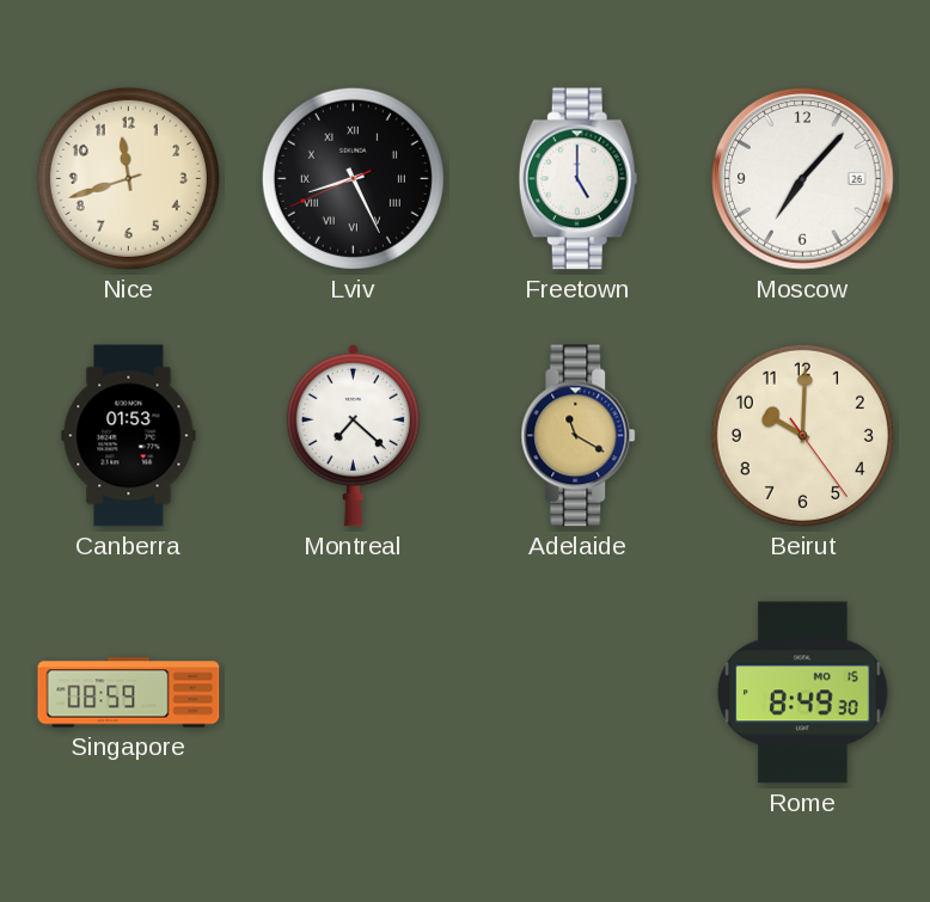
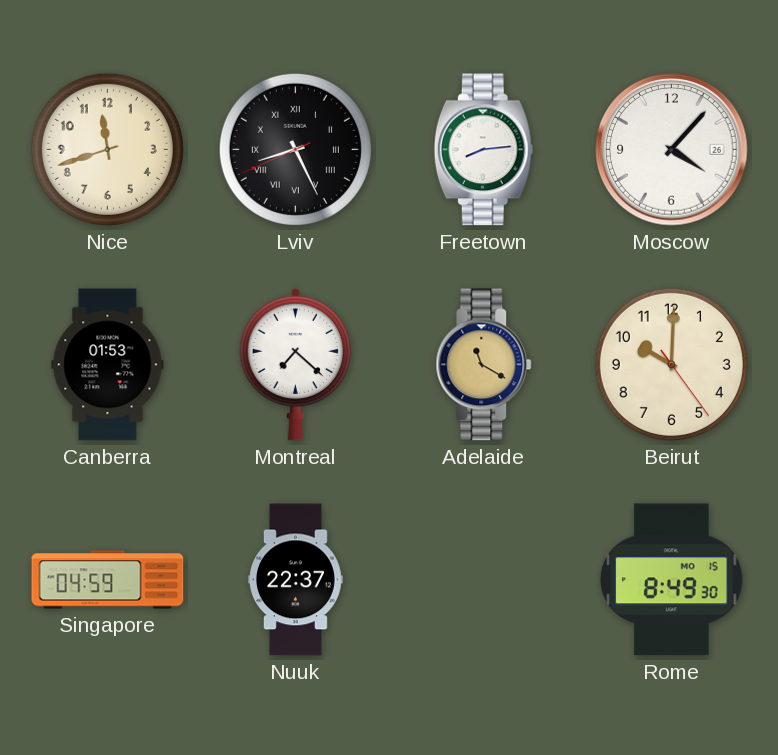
Freetown: 5:00 -> 8:14 (483, 150)
Moscow: 7:07 -> 4:07 (672, 150)
Singapore: 08:59 -> 04:59 (108, 580)
Nuuk: none -> 22:37 (296, 580)
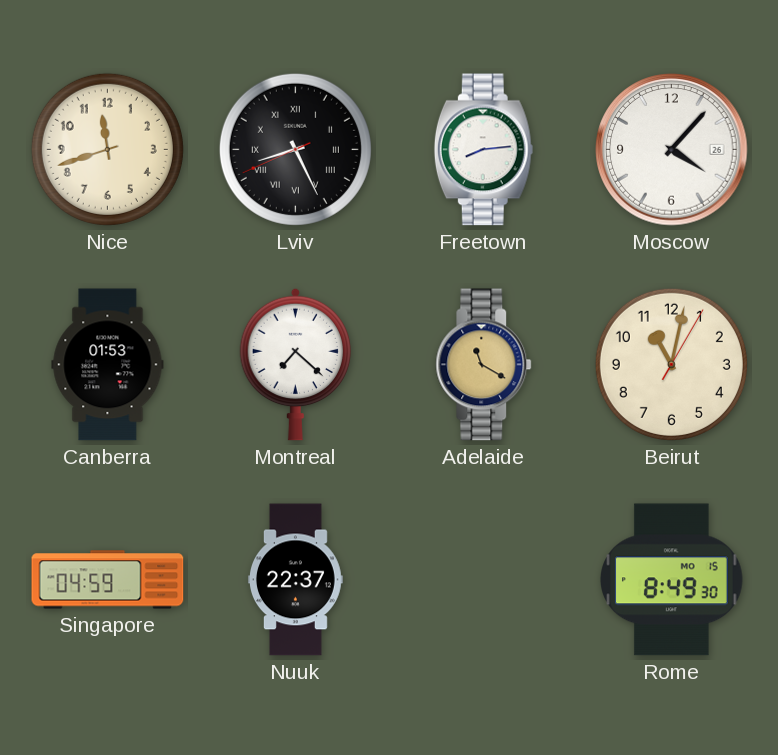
Beirut: 10:00 -> 11:02 (671, 364)
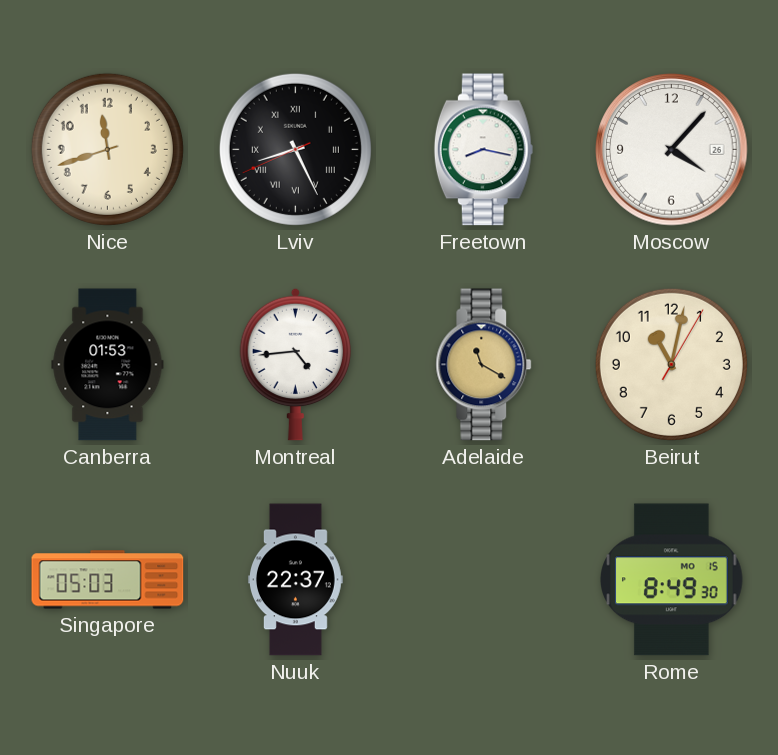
Freetown: 8:14 -> 8:17 (483, 150)
Montreal: 7:22 -> 4:44 (296, 364)
Singapore: 04:59 -> 05:03 (108, 580)
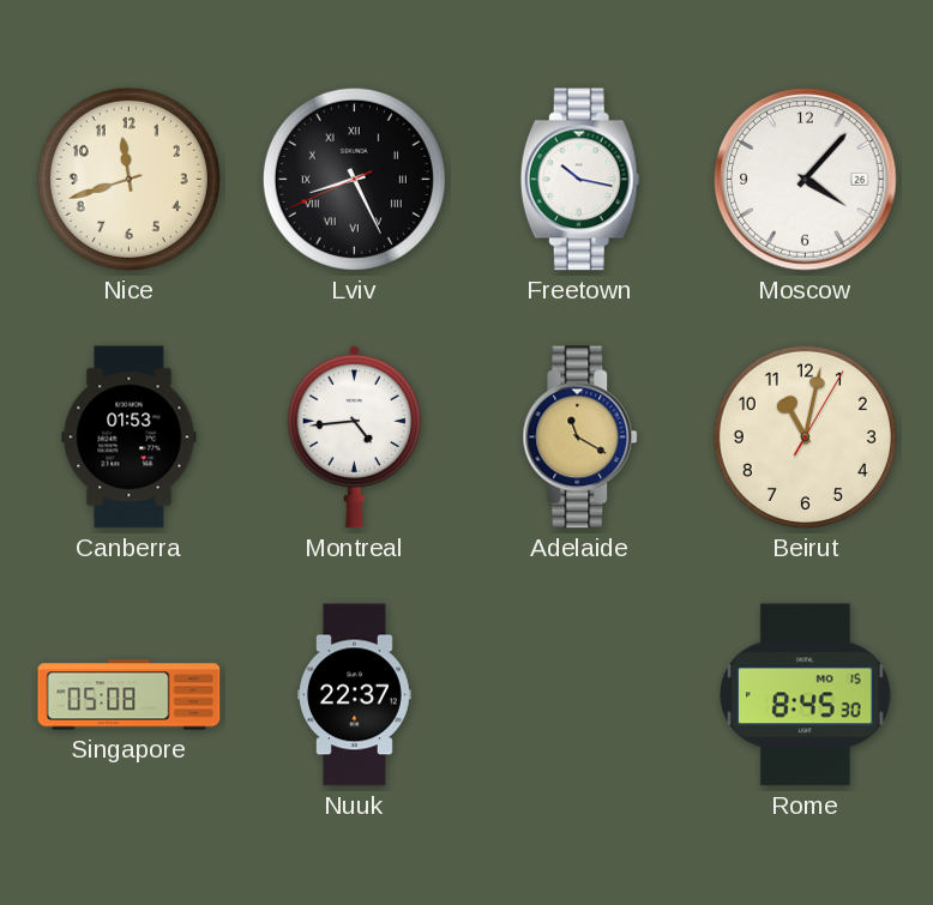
Freetown: 8:17 -> 10:17 (579, 180)
Singapore: 05:03 -> 05:08 (130, 695)
Rome: 8:49 -> 8:45 (806, 695)
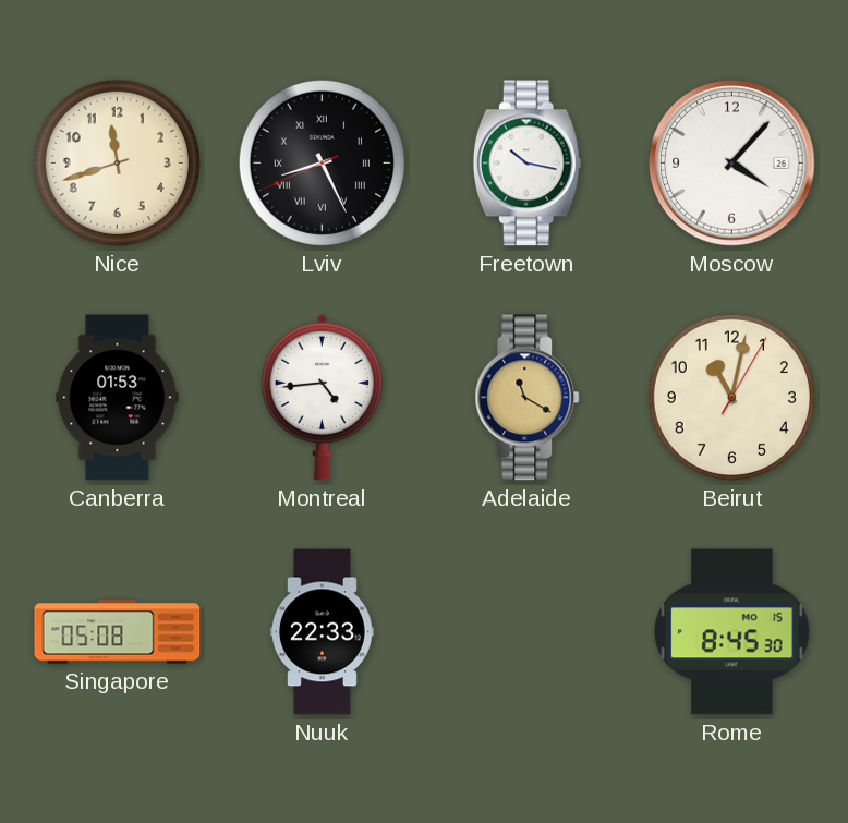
Nuuk: 22:37 -> 22:33 (323, 632)
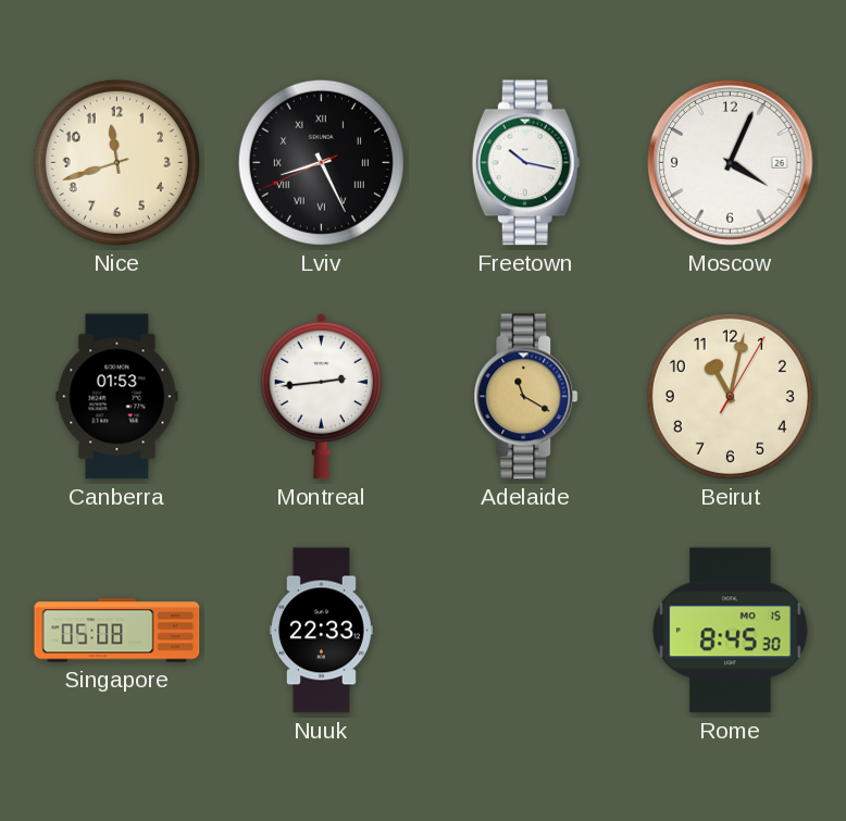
Moscow: 4:07 -> 4:04 (731, 163)
Montreal: 4:44 -> 2:44 (322, 396)
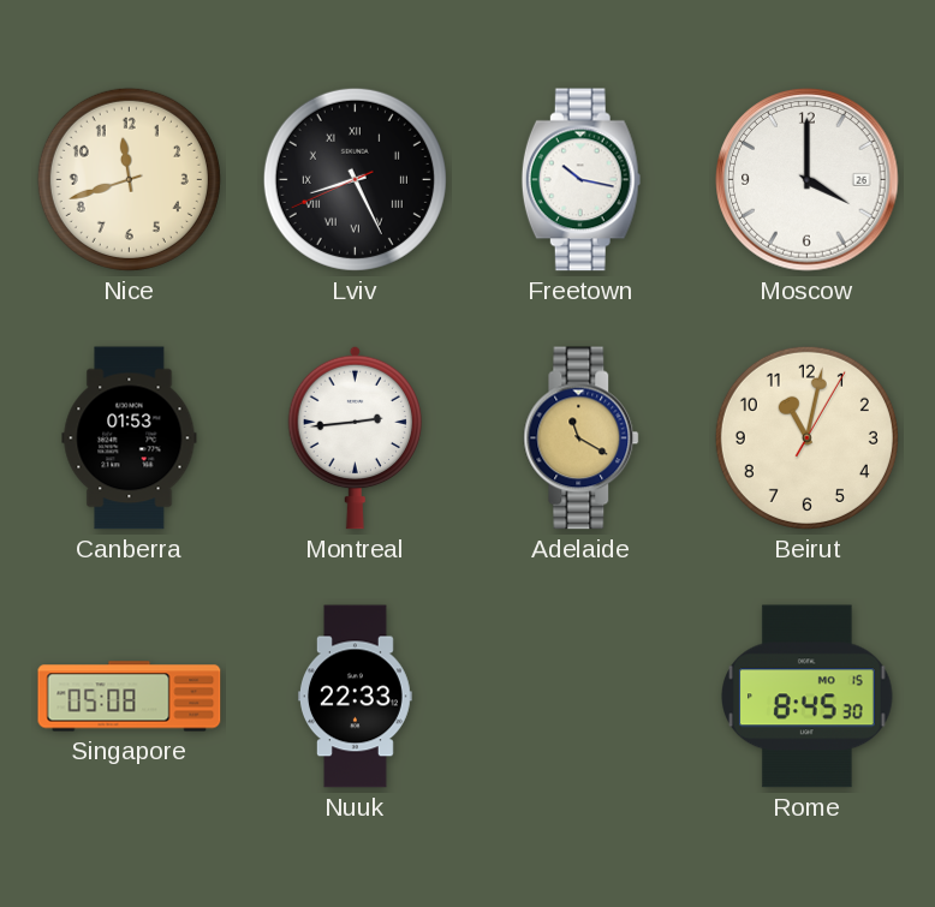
Moscow: 4:04 -> 4:00 (808, 180)
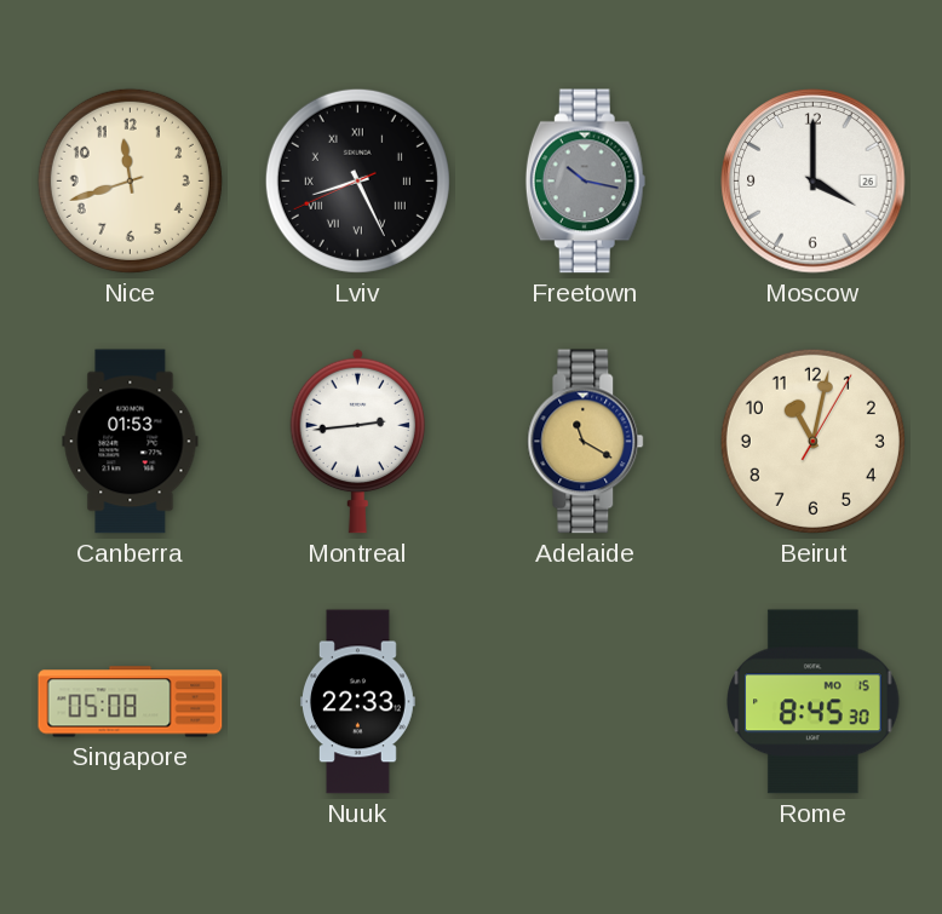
Freetown dial: white -> grey (585, 182)
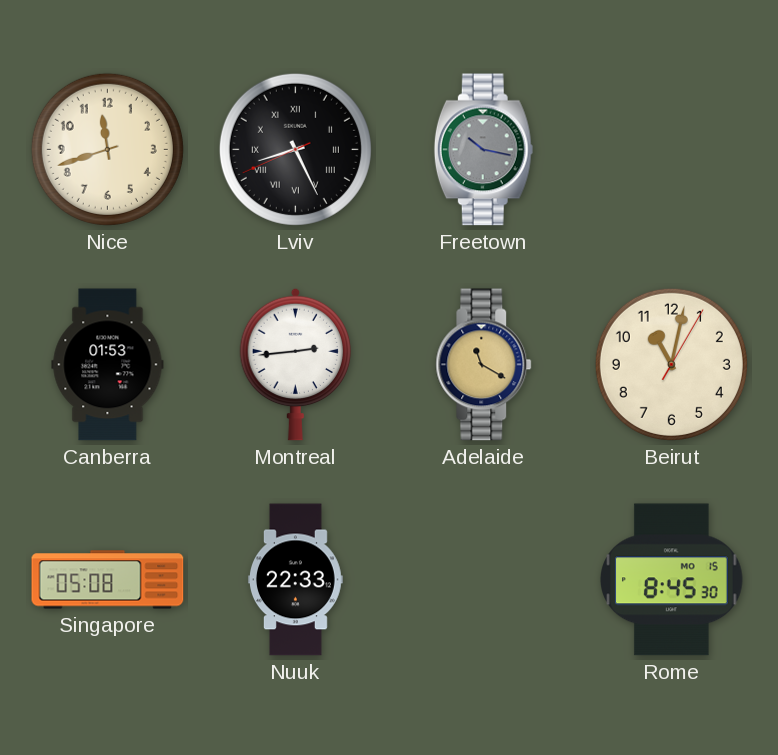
Moscow: 4:00 -> none (814, 182)
